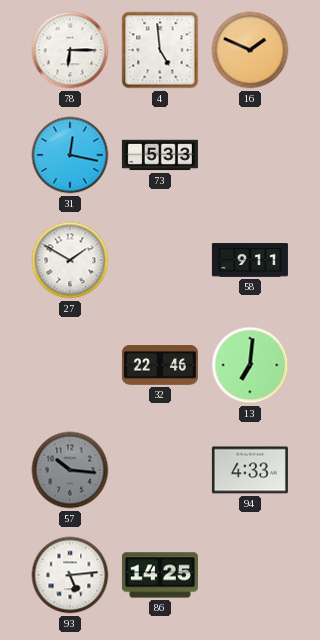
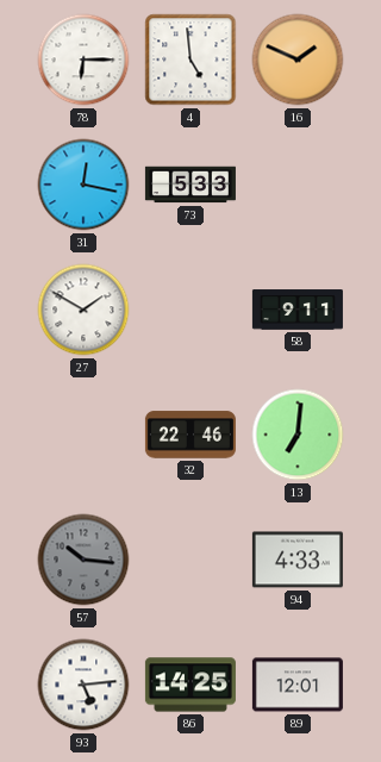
89: none -> 12:01 (298, 685)
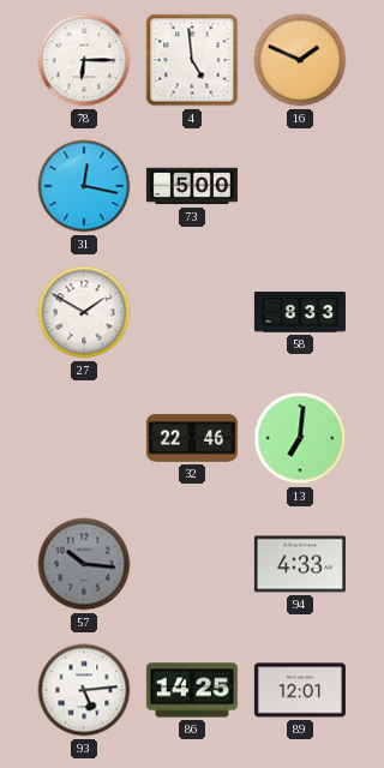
73: 5:33 -> 5:00 (192, 186)
58: 9:11 -> 8:33 (300, 312)
